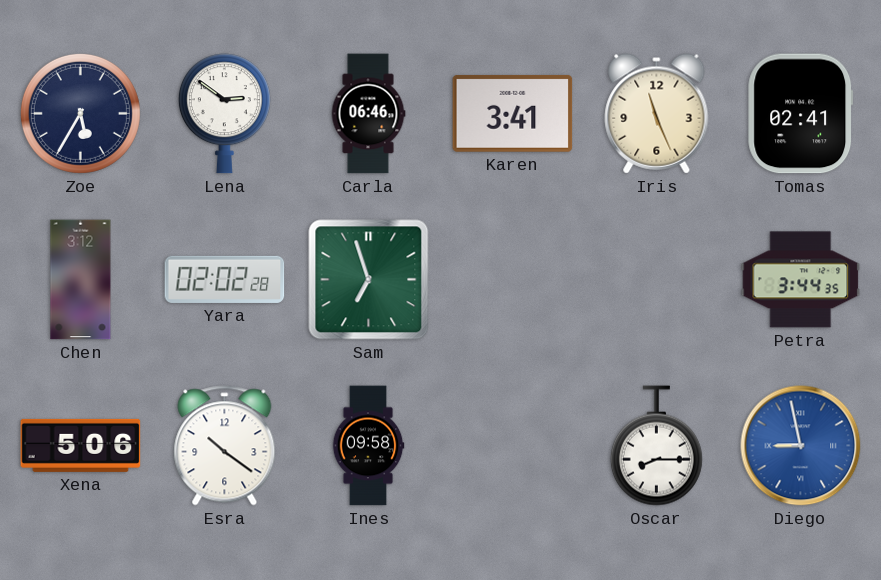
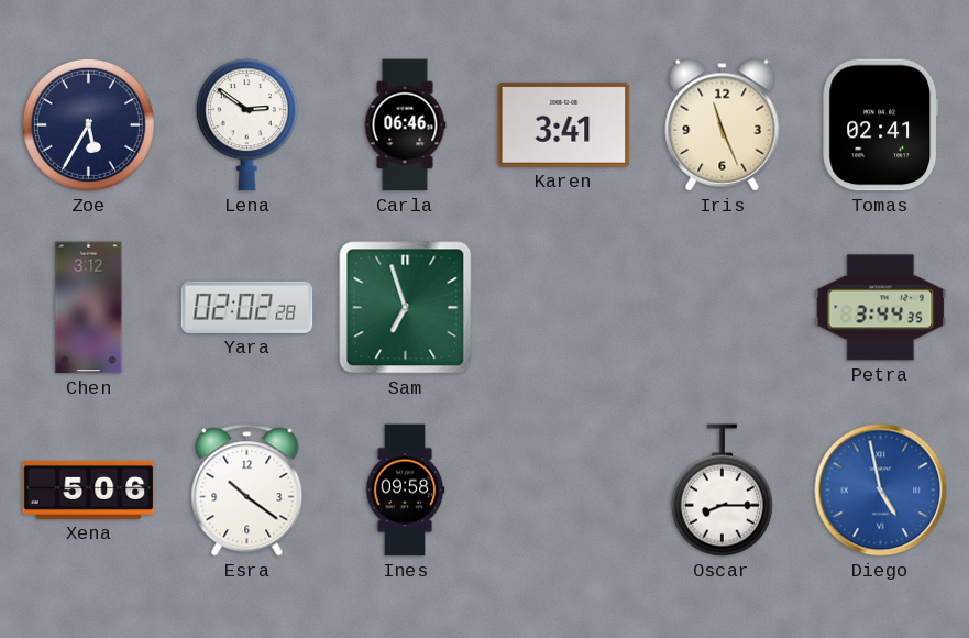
Diego: 8:58 -> 4:58 (881, 491)
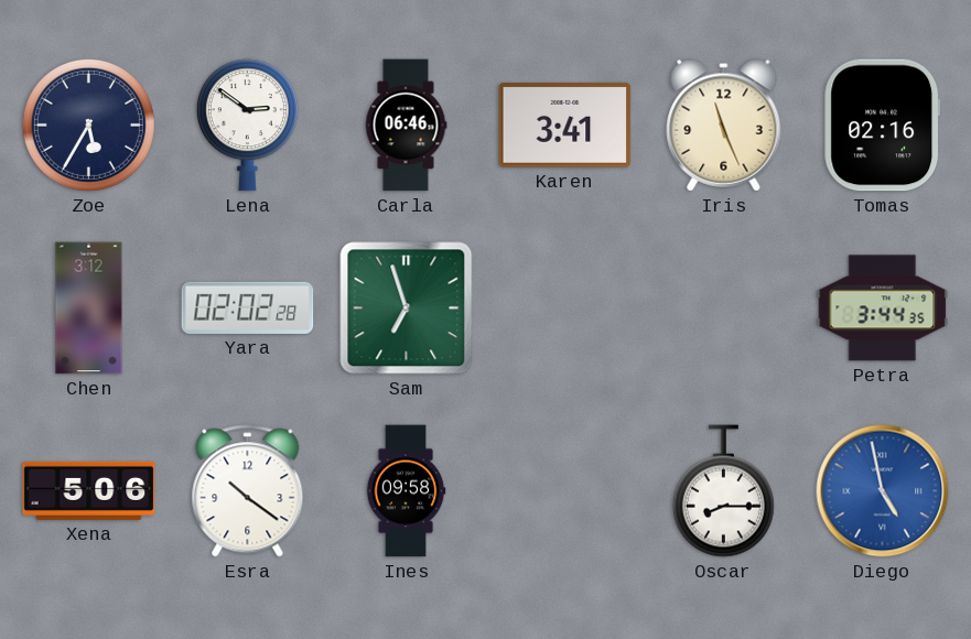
Tomas: 02:41 -> 02:16 (883, 126)
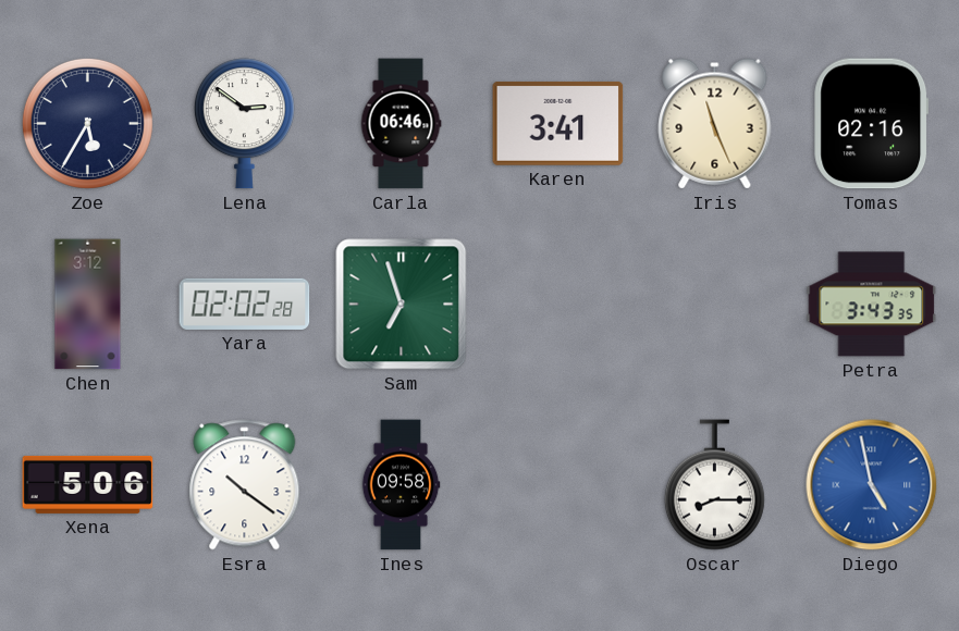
Petra: 3:44 -> 3:43 (872, 305)
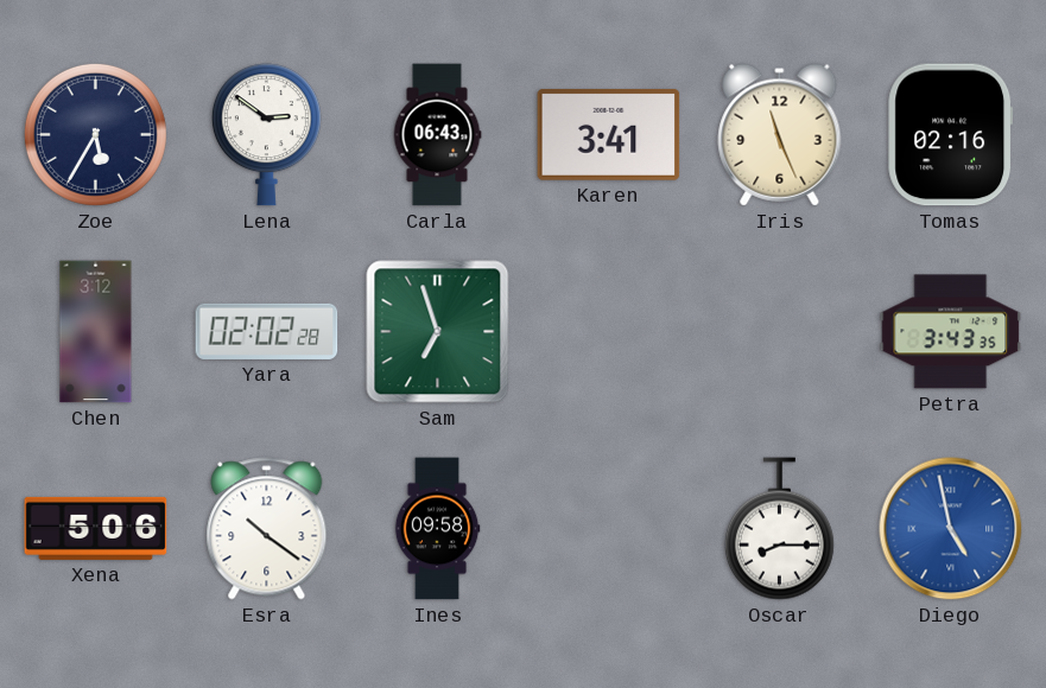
Carla: 06:46 -> 06:43 (437, 135)
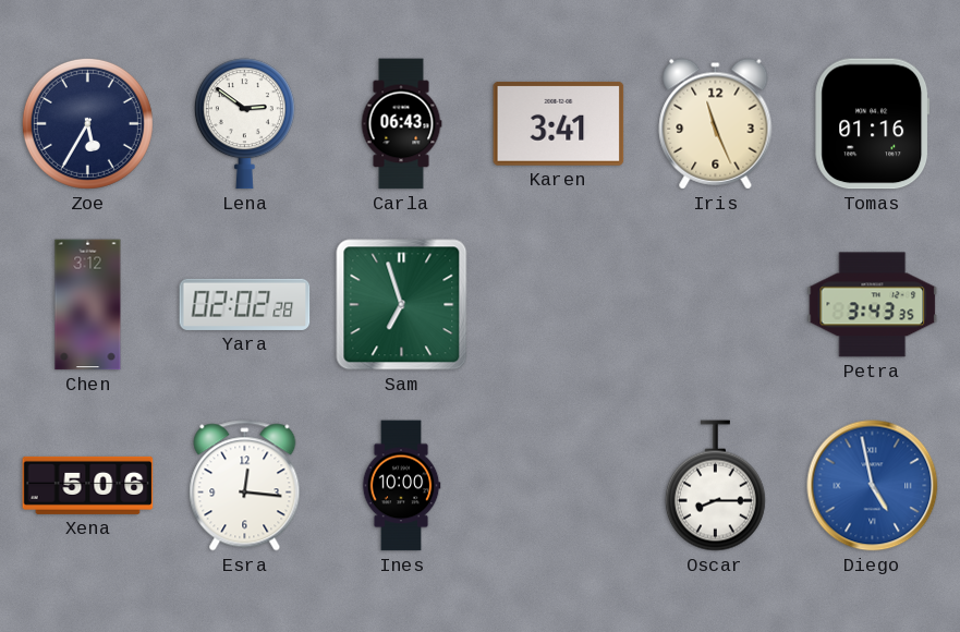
Tomas: 02:16 -> 01:16 (873, 124)
Esra: 10:21 -> 12:16 (245, 486)
Ines: 09:58 -> 10:00 (401, 486)
